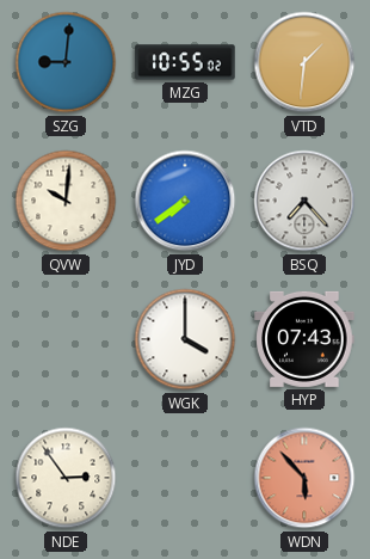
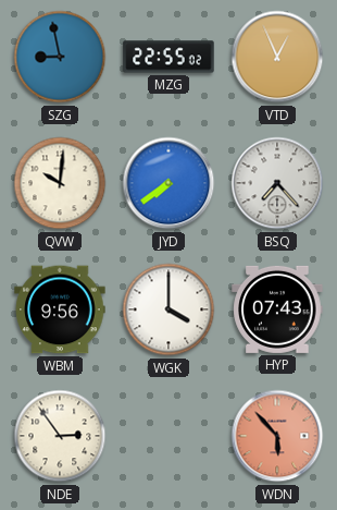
SZG: 9:01 -> 8:58 (60, 57)
MZG: 10:55 -> 22:55 (168, 57)
VTD: 1:31 -> 12:56 (277, 57)
WBM: none -> 9:56 (60, 309)
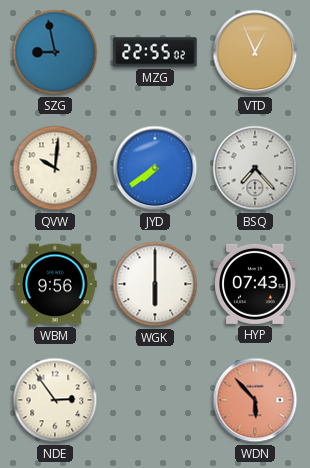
WGK: 4:00 -> 6:00 (155, 284)
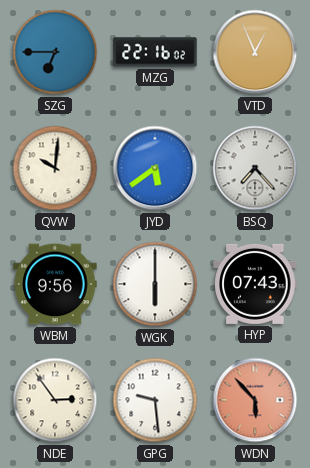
SZG: 8:58 -> 6:45 (55, 52)
MZG: 22:55 -> 22:16 (155, 52)
JYD: 7:39 -> 5:39 (155, 168)
GPG: none -> 9:29 (155, 400)
